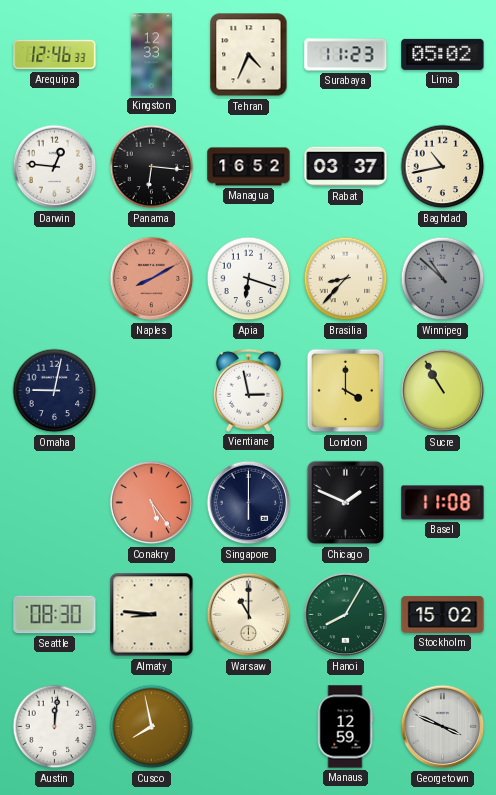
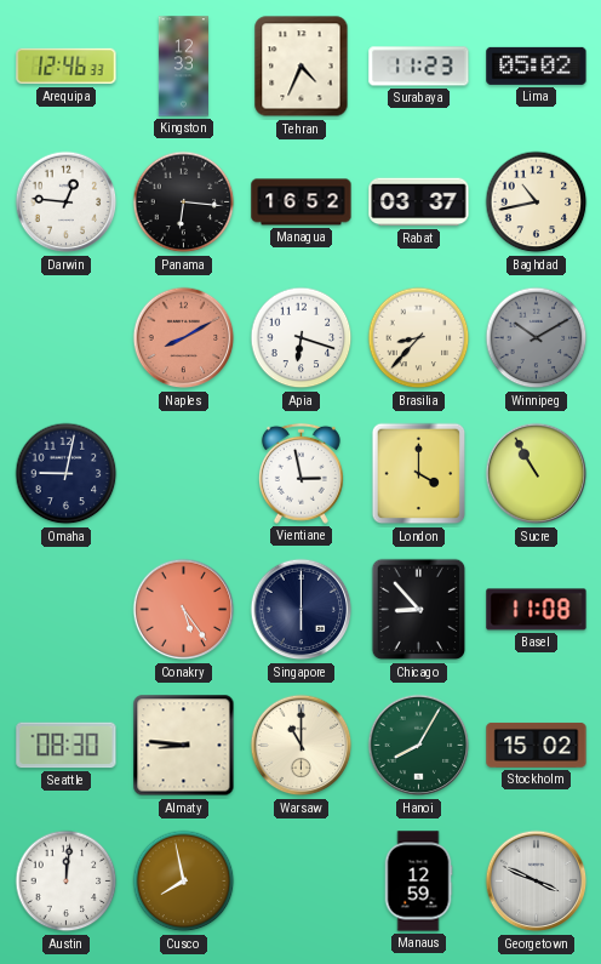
Winnipeg: 10:52 -> 10:10 (537, 338)
Chicago: 1:49 -> 8:53 (419, 610)
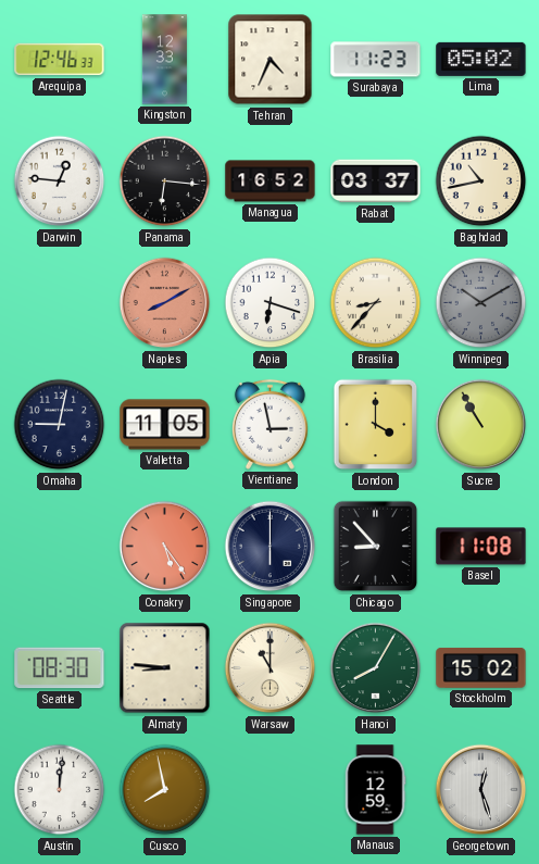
Valletta: none -> 11:05 (165, 425)
Georgetown: 3:49 -> 12:27 (481, 790)
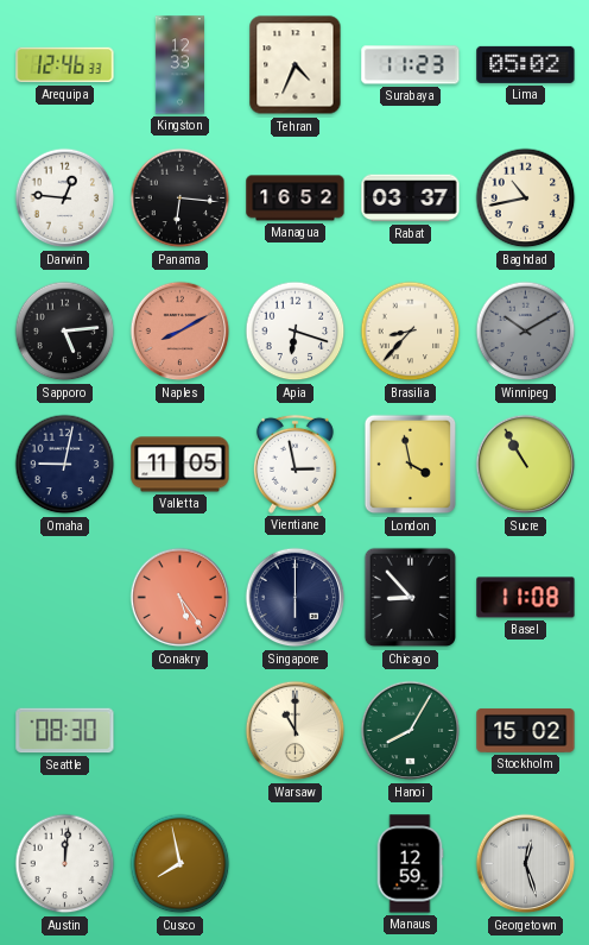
Sapporo: none -> 5:14 (65, 332)
London: 4:00 -> 3:58 (411, 465)
Almaty: 8:46 -> none (165, 668)
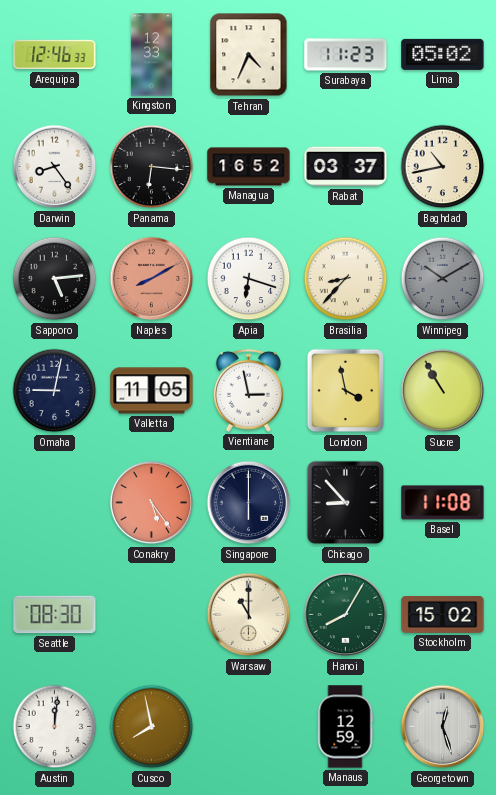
Darwin: 12:46 -> 8:24 (55, 167)
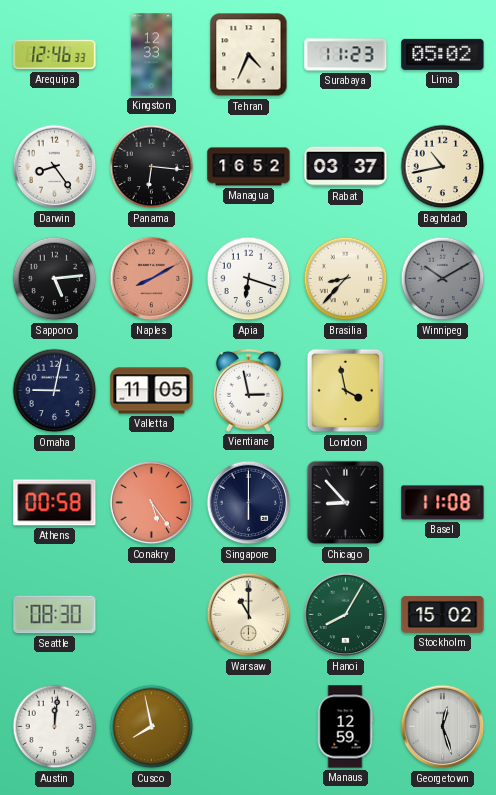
Sucre: 10:55 -> none (443, 391)
Athens: none -> 00:58 (55, 503)
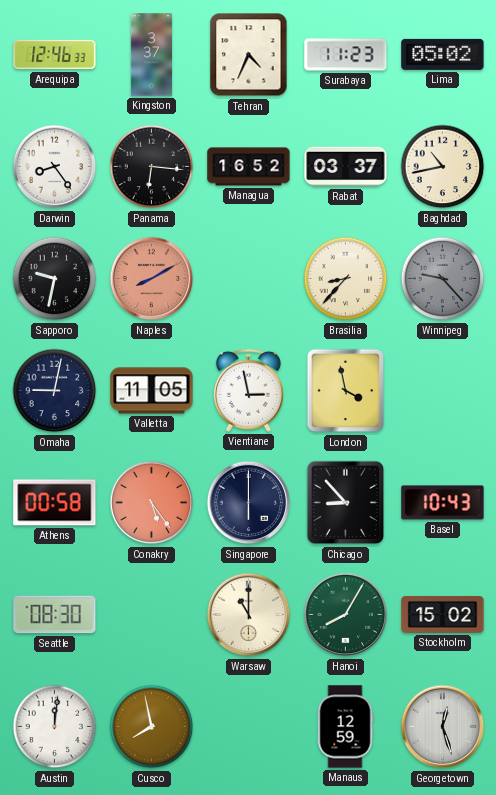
Kingston: 12:33 -> 3:37 (151, 55)
Sapporo: 5:14 -> 9:32 (55, 279)
Apia: 6:18 -> none (249, 279)
Winnipeg: 10:10 -> 9:23 (443, 279)
Basel: 11:08 -> 10:43 (443, 503)
